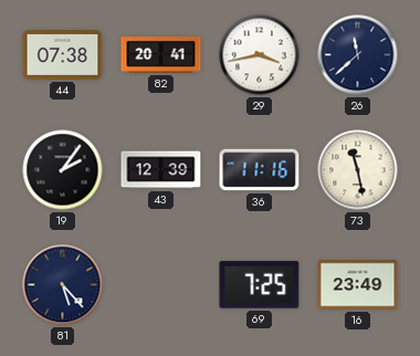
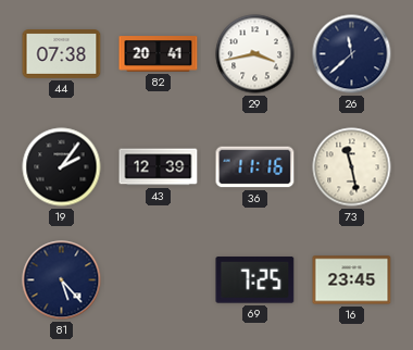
16: 23:49 -> 23:45 (352, 280)
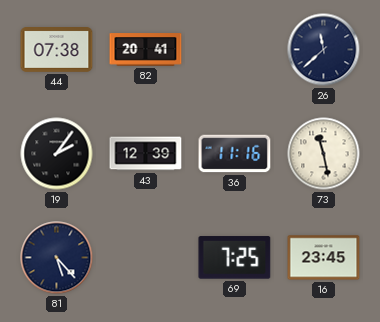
29: 3:43 -> none (255, 54)
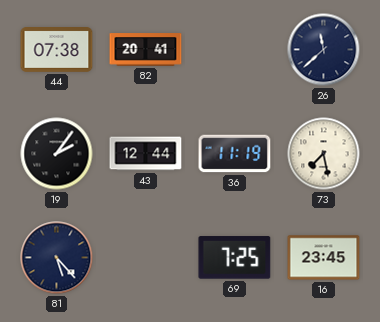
43: 12:39 -> 12:44 (146, 154)
36: 11:16 -> 11:19 (235, 154)
73: 11:28 -> 7:28 (324, 154)
